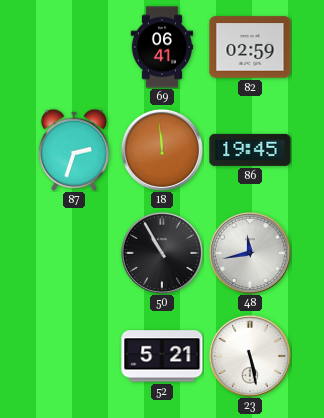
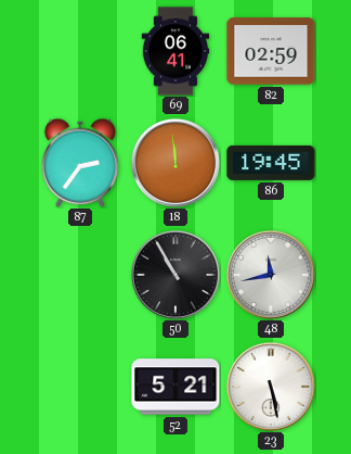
87: 2:33 -> 2:36 (79, 163)
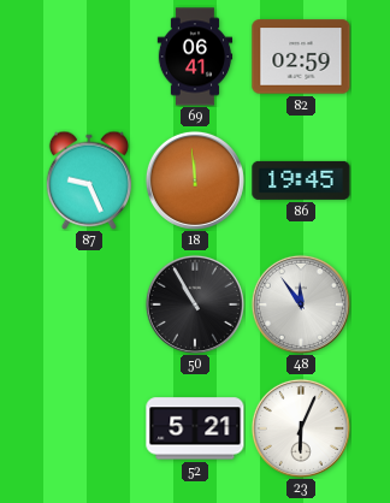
87: 2:36 -> 9:26 (88, 181)
48: 11:43 -> 11:54 (301, 304)
23: 5:28 -> 6:04 (301, 428)
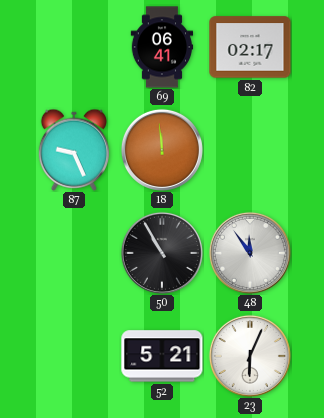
82: 02:59 -> 02:17 (250, 47)
86: 19:45 -> none (301, 181)
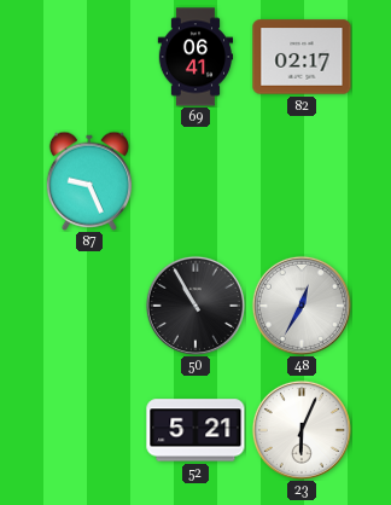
18: 11:59 -> none (162, 150)
48: 11:54 -> 12:35 (302, 306)
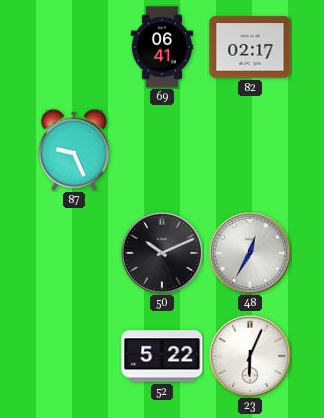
50: 10:55 -> 10:11 (162, 253)
52: 5:21 -> 5:22 (162, 356)
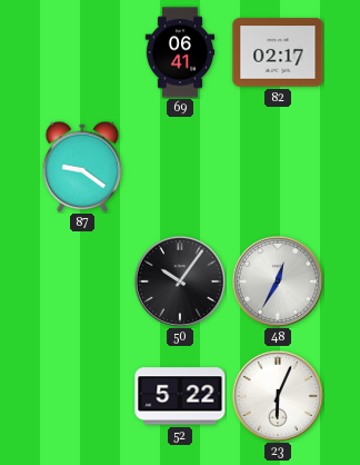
87: 9:26 -> 9:21 (81, 167)
50: 10:11 -> 10:06 (180, 281)
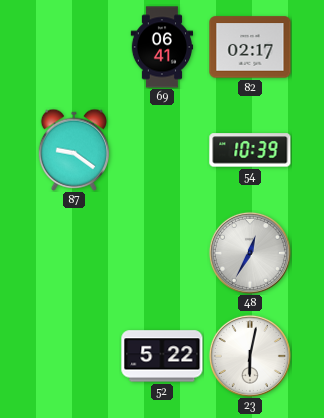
54: none -> 10:39 (250, 150)
50: 10:06 -> none (180, 281)
23: 6:04 -> 6:02 (250, 356)
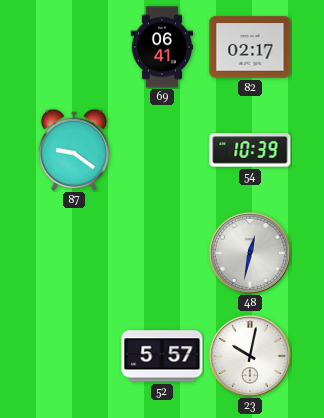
48: 12:35 -> 12:32 (250, 253)
52: 5:22 -> 5:57 (162, 356)
23: 6:02 -> 10:02 (250, 356)
